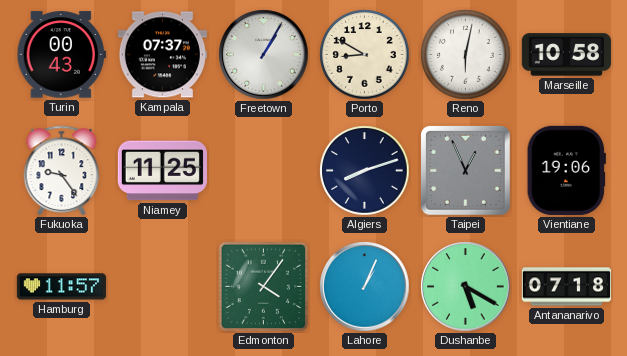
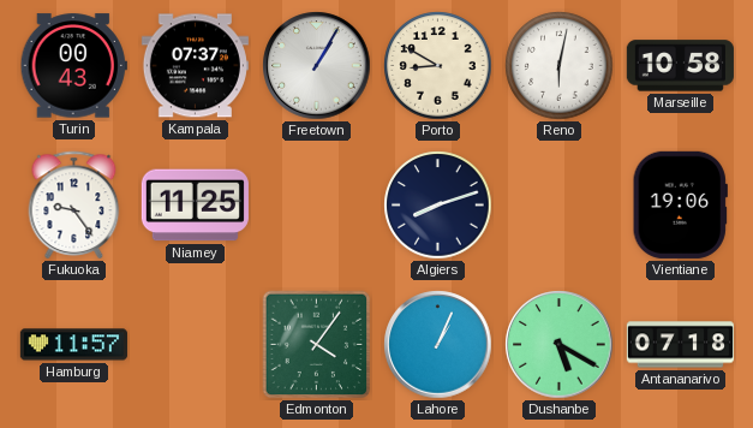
Taipei: 12:56 -> none (466, 171)
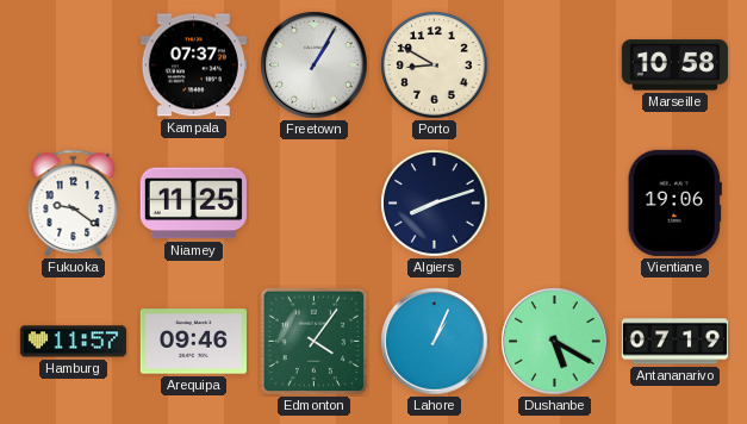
Turin: 00:43 -> none (73, 66)
Reno: 6:02 -> none (560, 66)
Fukuoka: 9:24 -> 9:21 (74, 202)
Arequipa: none -> 09:46 (193, 342)
Antananarivo: 07:18 -> 07:19 (674, 342)
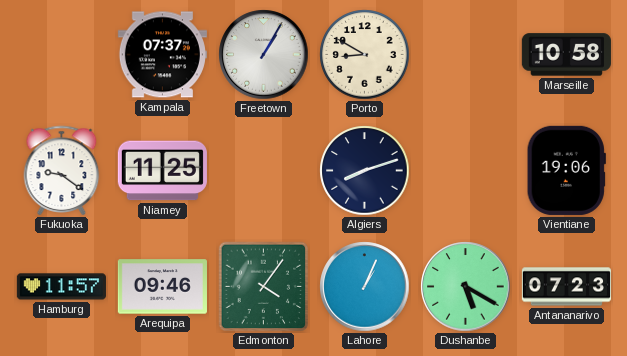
Antananarivo: 07:19 -> 07:23 (566, 287)
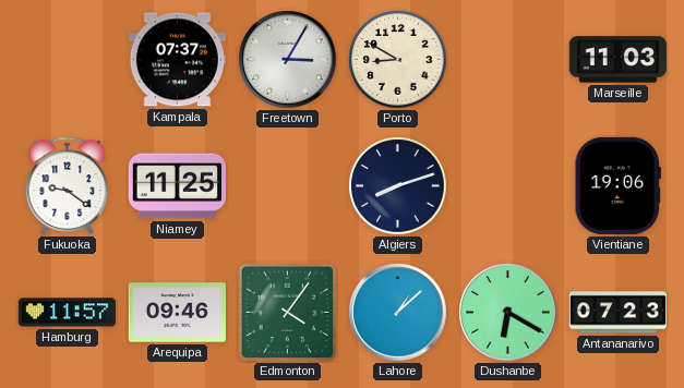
Freetown: 1:05 -> 3:05 (288, 60)
Marseille: 10:58 -> 11:03 (617, 60)
Lahore: 1:04 -> 1:08 (398, 313)
Dushanbe: 5:20 -> 6:20 (508, 313)
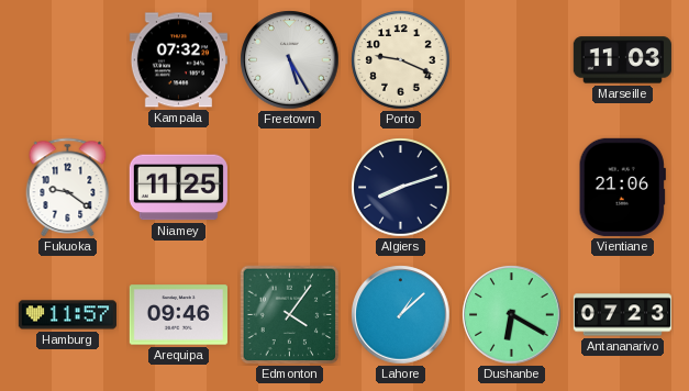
Kampala: 07:37 -> 07:32 (178, 60)
Freetown: 3:05 -> 5:25 (290, 60)
Porto: 8:50 -> 9:19 (401, 60)
Vientiane: 19:06 -> 21:06 (622, 187)
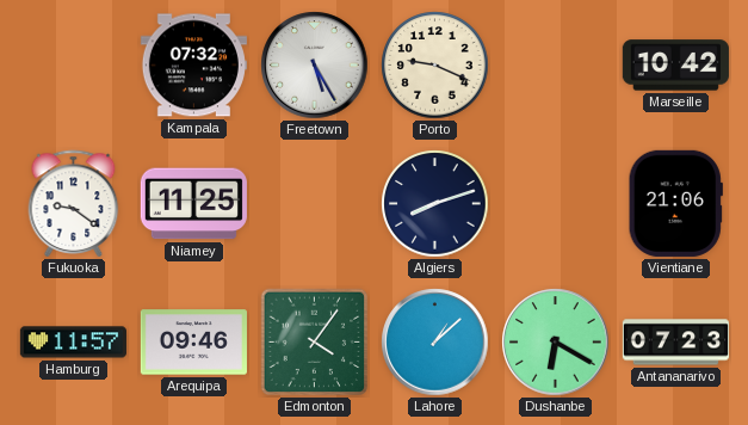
Marseille: 11:03 -> 10:42 (675, 66)
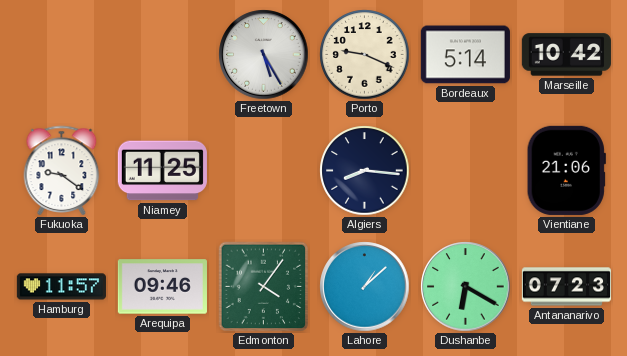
Kampala: 07:32 -> none (193, 66)
Bordeaux: none -> 5:14 (465, 55)
Algiers: 8:12 -> 8:16 (365, 171)
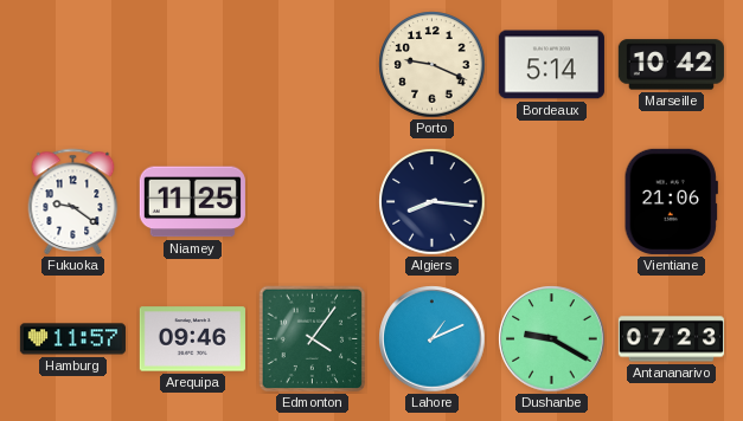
Freetown: 5:25 -> none (264, 55)
Lahore: 1:08 -> 1:11 (433, 339)
Dushanbe: 6:20 -> 9:20 (552, 339)
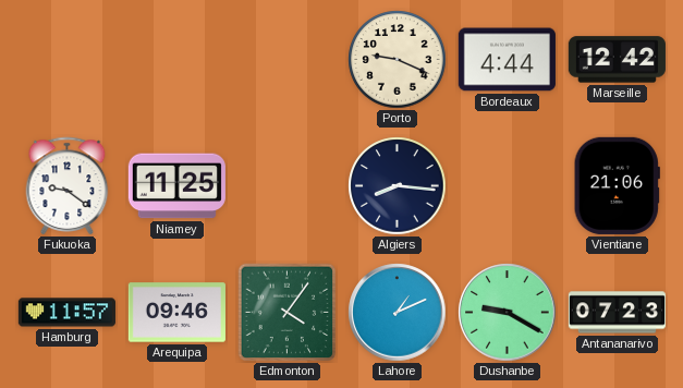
Bordeaux: 5:14 -> 4:44 (507, 60)
Marseille: 10:42 -> 12:42 (617, 60)
